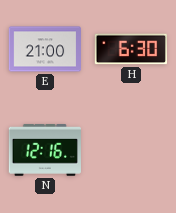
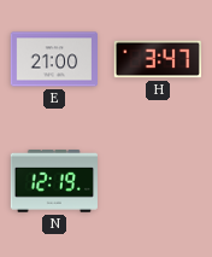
H: 6:30 -> 3:47 (157, 59)
N: 12:16 -> 12:19 (53, 181)
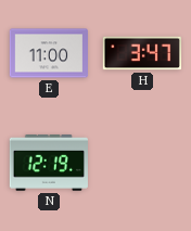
E: 21:00 -> 11:00 (48, 53)
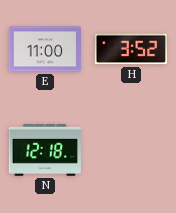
H: 3:47 -> 3:52 (130, 49)
N: 12:19 -> 12:18 (44, 150)
